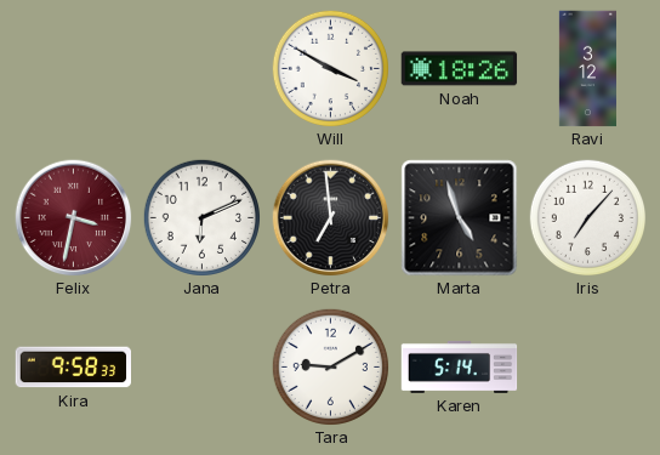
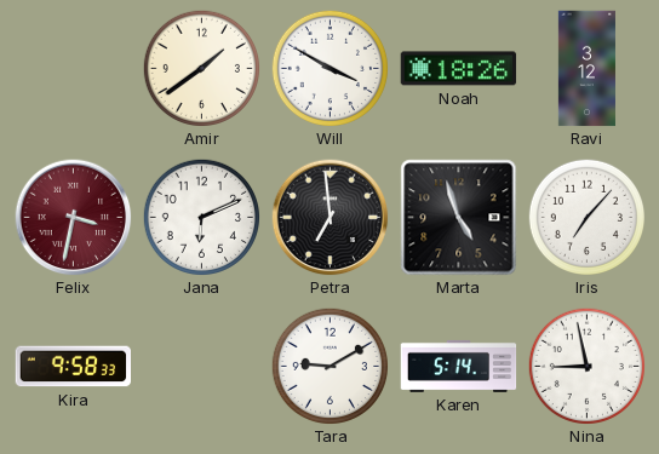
Amir: none -> 1:39 (201, 68)
Nina: none -> 8:58 (586, 366)
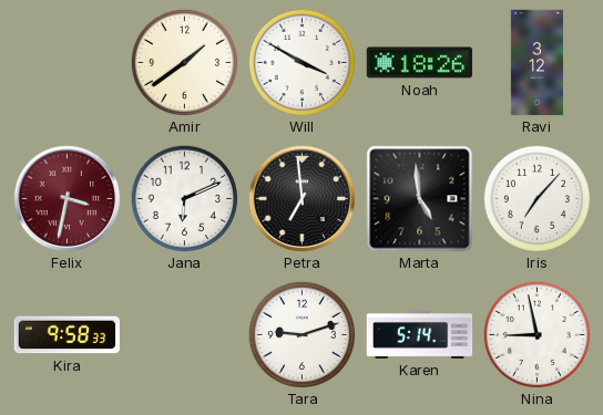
Marta: 4:57 -> 4:59 (420, 199)
Tara: 9:10 -> 9:12 (301, 334)
